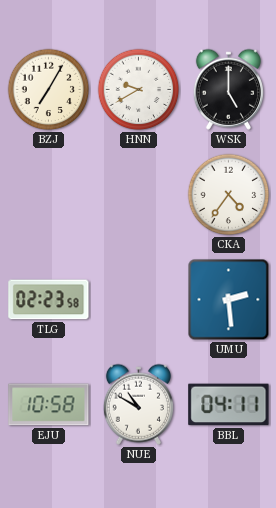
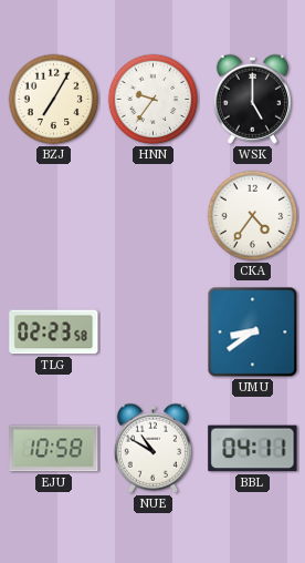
HNN: 9:40 -> 9:36 (154, 100)
UMU: 2:29 -> 8:39 (253, 332)
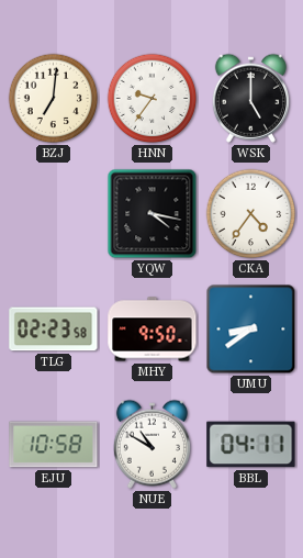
BZJ: 7:05 -> 7:01 (54, 99)
YQW: none -> 4:17 (153, 214)
MHY: none -> 9:50 (153, 330)
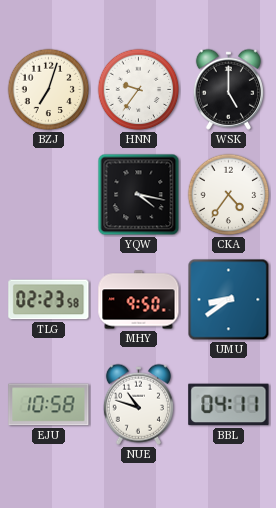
BZJ: 7:01 -> 7:03 (49, 90)
NUE: 10:50 -> 10:48 (138, 404)
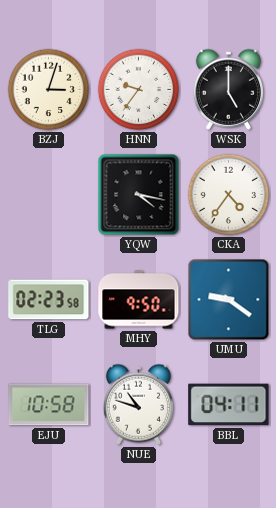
BZJ: 7:03 -> 3:03 (49, 90)
UMU: 8:39 -> 9:21 (229, 300)
